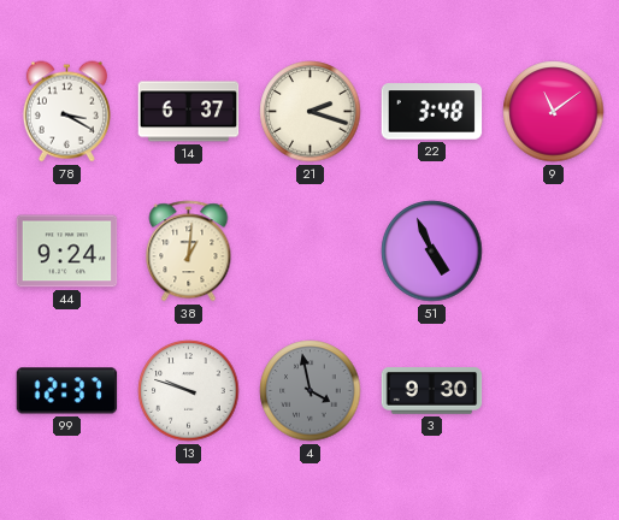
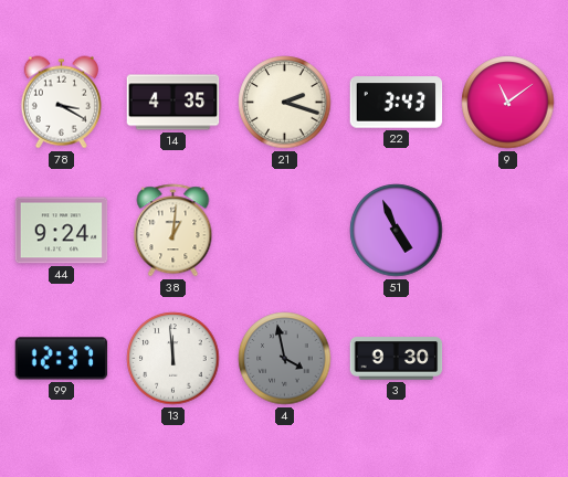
14: 6:37 -> 4:35 (173, 103)
22: 3:48 -> 3:43 (397, 103)
13: 9:48 -> 11:59 (173, 359)
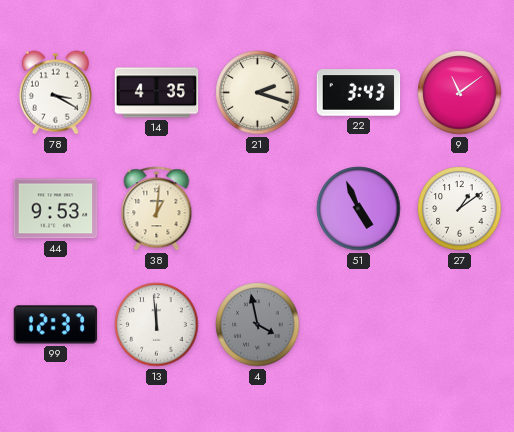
44: 9:24 -> 9:53 (56, 209)
27: none -> 1:09 (460, 209)
3: 9:30 -> none (397, 359)
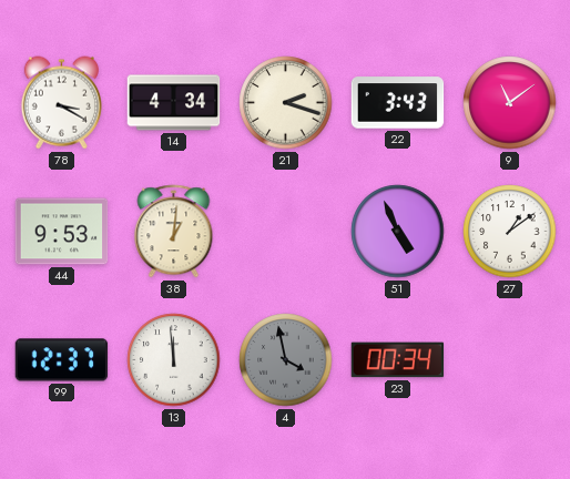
14: 4:35 -> 4:34 (174, 103)
23: none -> 00:34 (398, 360)
